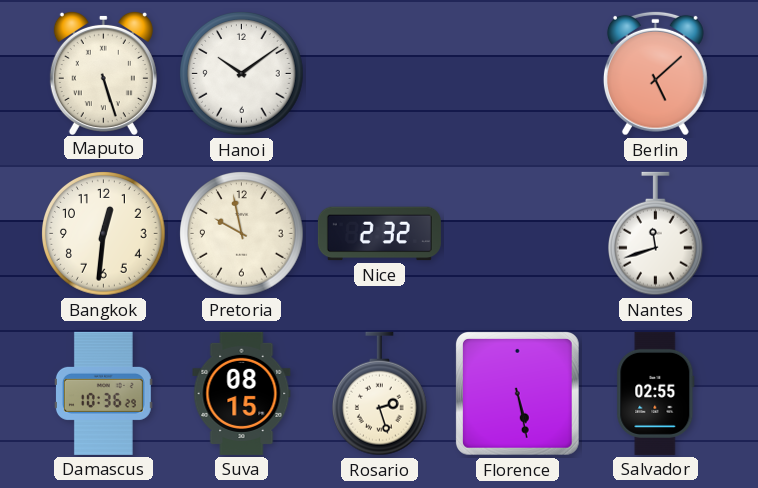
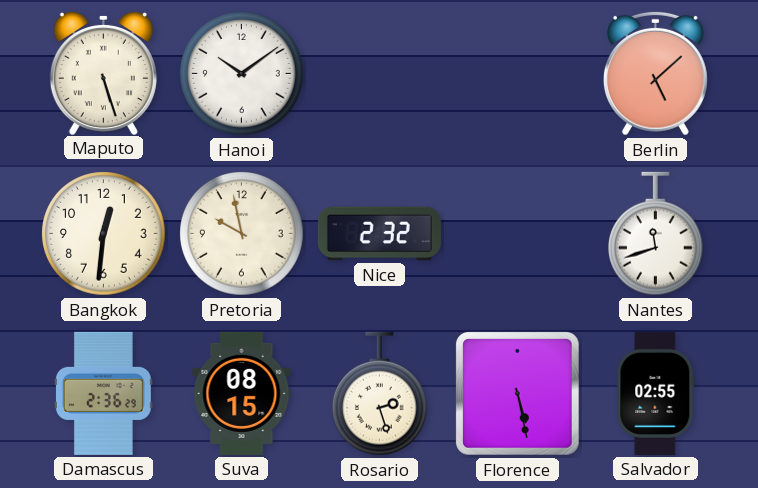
Damascus: 10:36 -> 2:36 (103, 393)
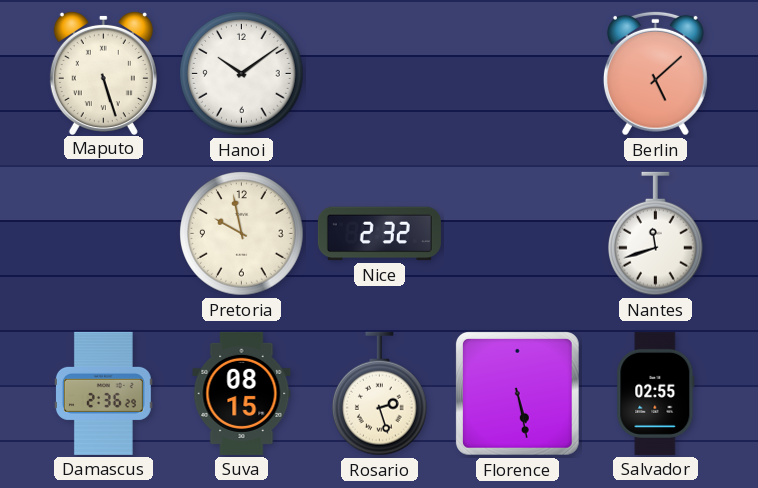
Bangkok: 12:31 -> none (104, 234)
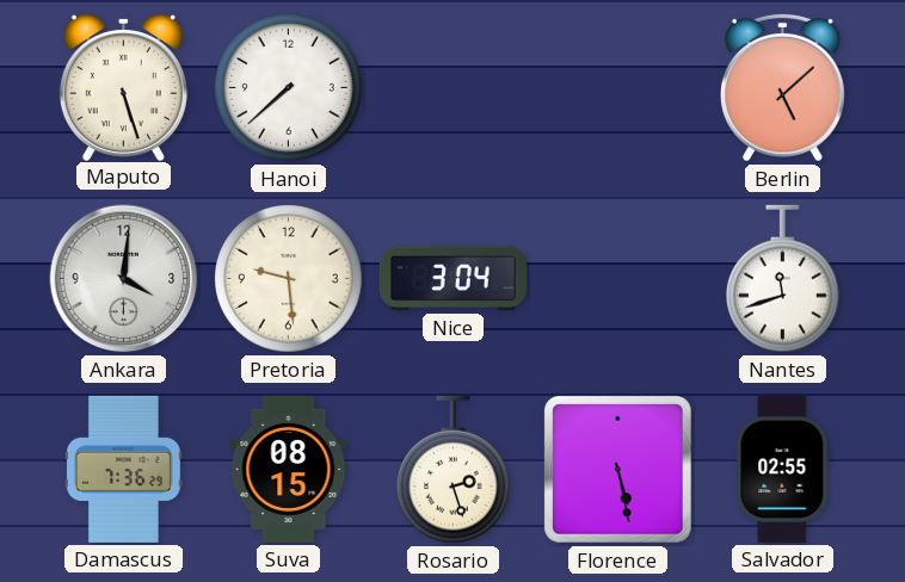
Hanoi: 10:09 -> 7:38 (289, 88)
Ankara: none -> 4:01 (124, 279)
Pretoria: 9:58 -> 9:29 (289, 279)
Nice: 2:32 -> 3:04 (452, 279)
Damascus: 2:36 -> 7:36 (123, 469)
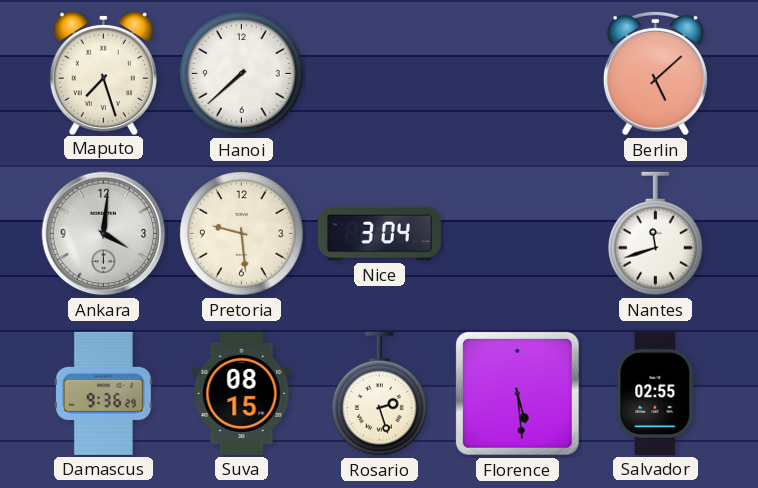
Maputo: 5:27 -> 7:27 (103, 72)
Damascus: 7:36 -> 9:36 (103, 393)
Florence: 5:28 -> 5:29 (517, 393)
